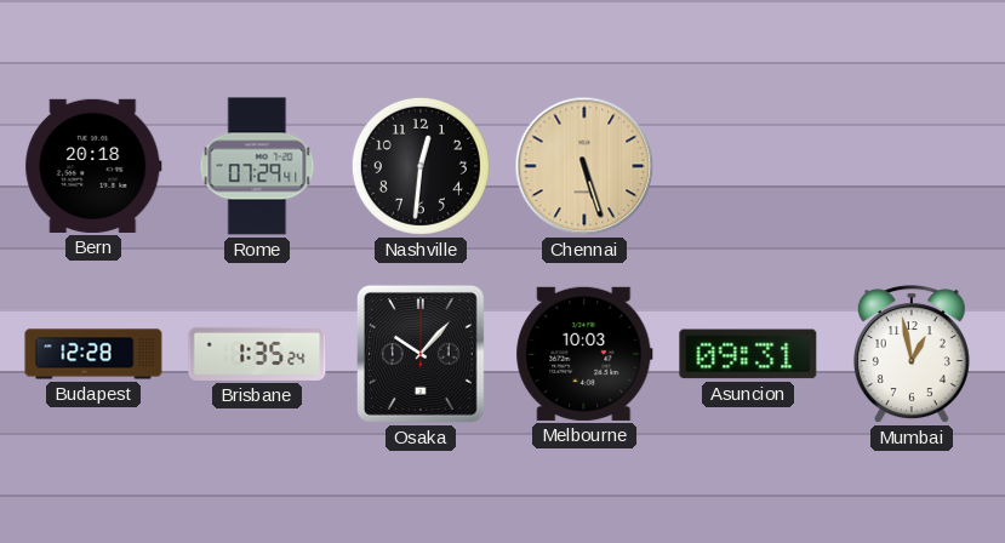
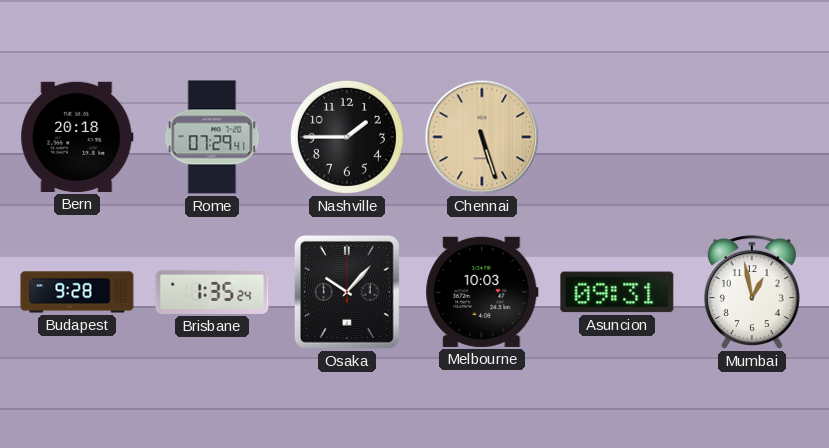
Nashville: 12:31 -> 1:45 (347, 137)
Budapest: 12:28 -> 9:28 (77, 292)
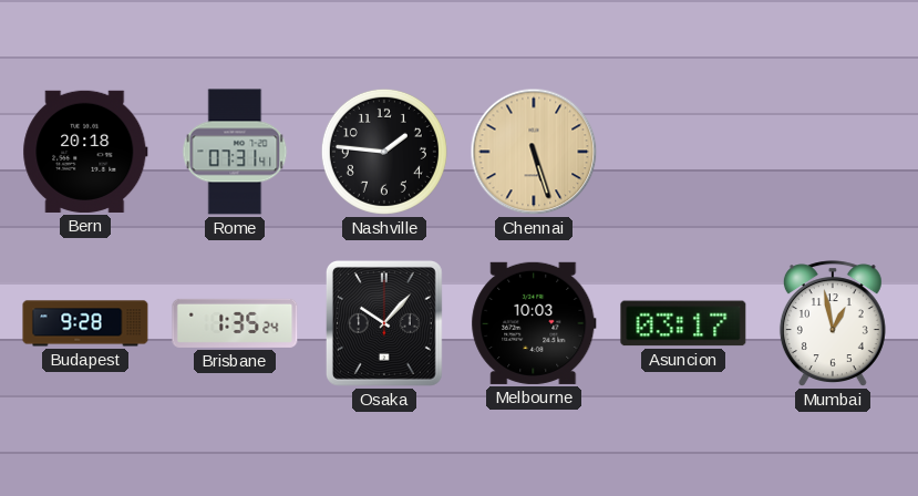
Rome: 07:29 -> 07:31 (235, 152)
Nashville: 1:45 -> 1:46 (384, 152)
Asuncion: 09:31 -> 03:17 (683, 323)
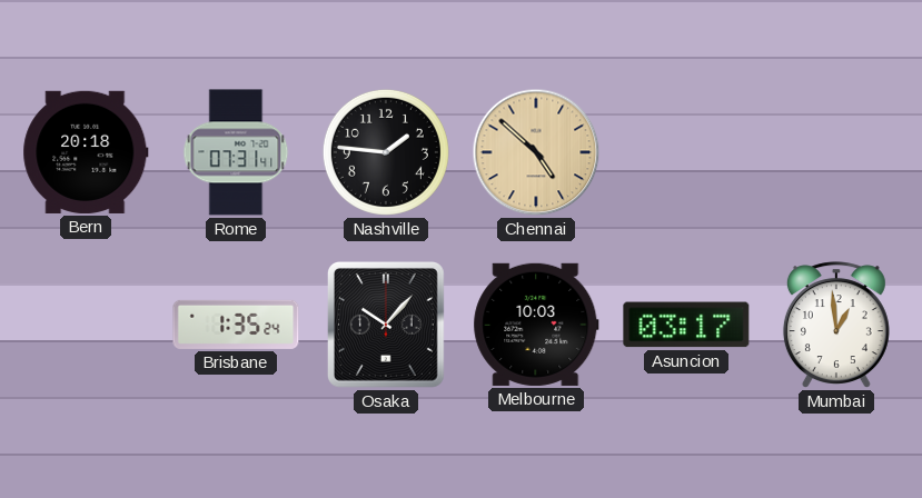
Chennai: 5:27 -> 4:52 (536, 152)
Budapest: 9:28 -> none (85, 323)
Mumbai: 12:58 -> 12:59 (836, 325)
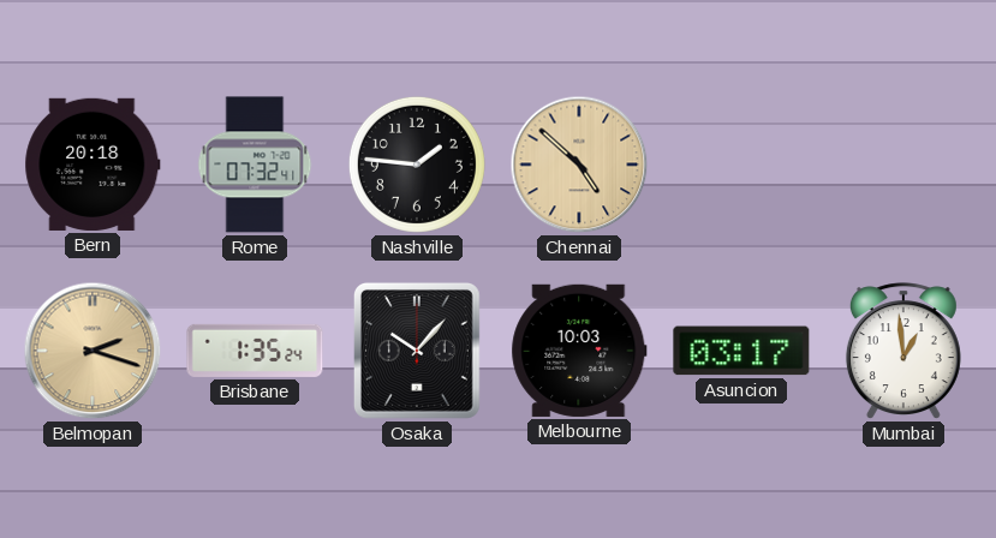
Rome: 07:31 -> 07:32 (255, 165)
Belmopan: none -> 2:18 (93, 351)
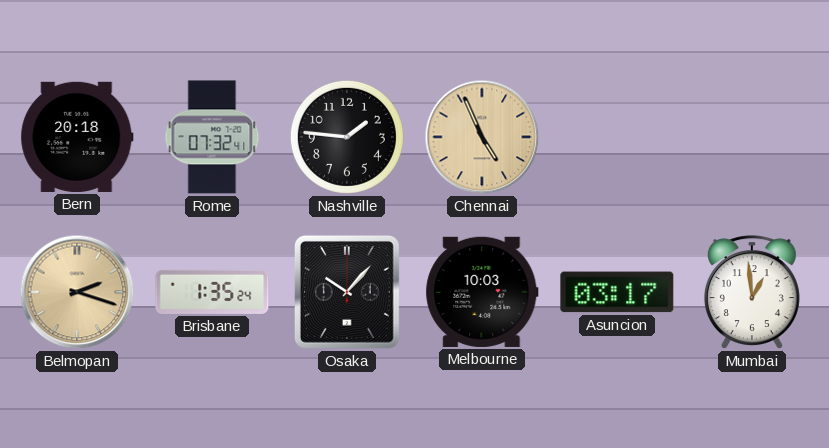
Chennai: 4:52 -> 4:56 (482, 137)
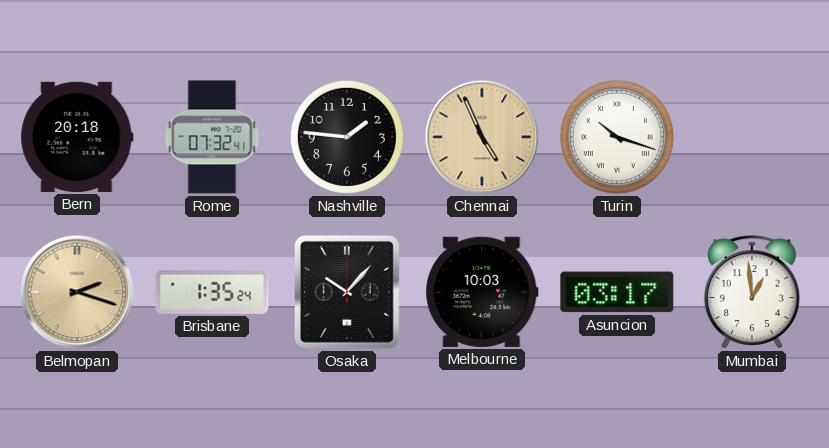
Turin: none -> 10:18 (617, 137)
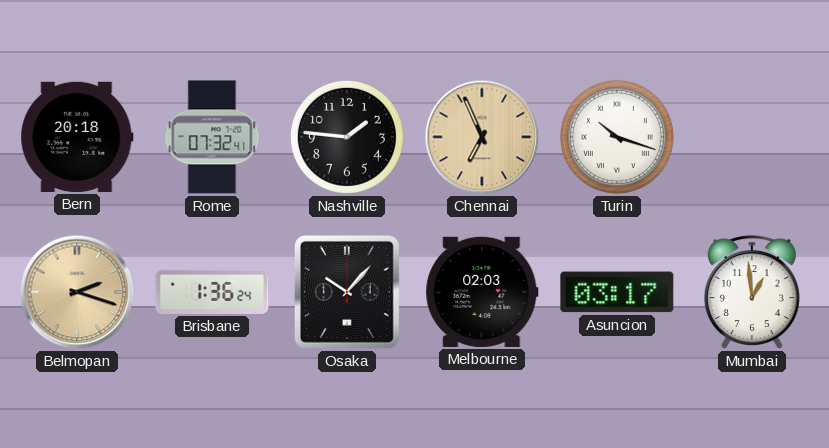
Chennai: 4:56 -> 6:56 (482, 137)
Brisbane: 1:35 -> 1:36 (212, 292)
Melbourne: 10:03 -> 02:03 (482, 292)
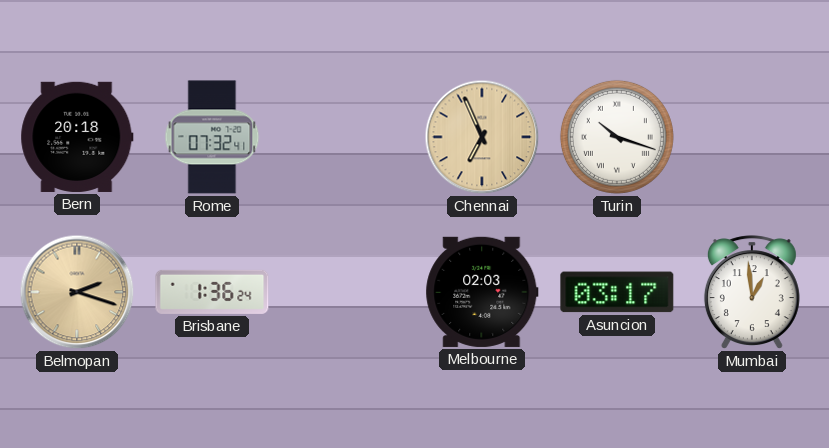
Nashville: 1:46 -> none (347, 137)
Osaka: 10:07 -> none (347, 292)
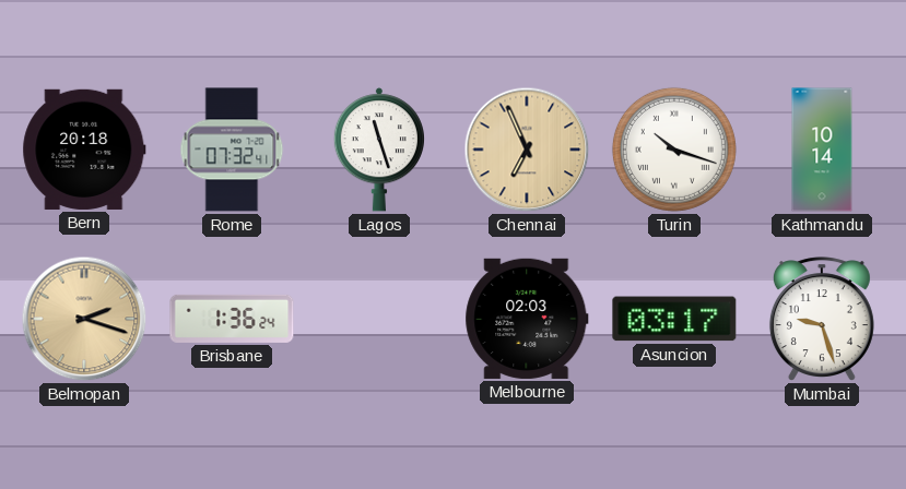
Lagos: none -> 11:27 (378, 150)
Kathmandu: none -> 10:14 (822, 150)
Mumbai: 12:59 -> 9:27 (822, 319)
